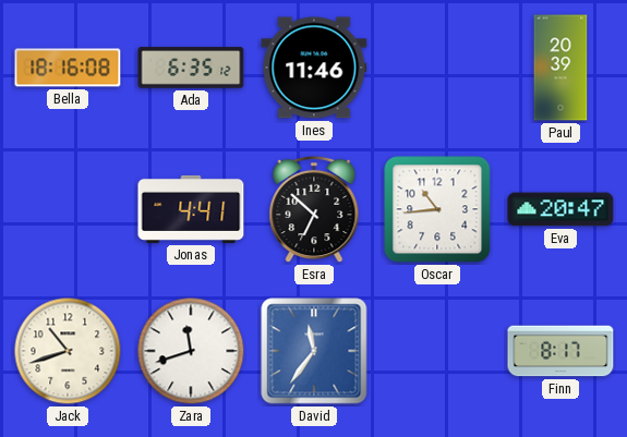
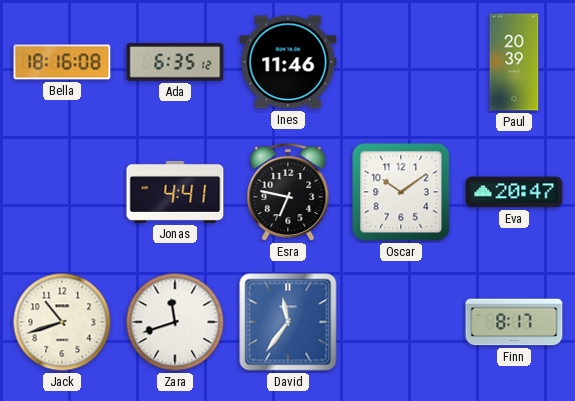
Esra: 6:52 -> 6:47 (288, 192)
Oscar: 10:44 -> 10:09 (401, 192)
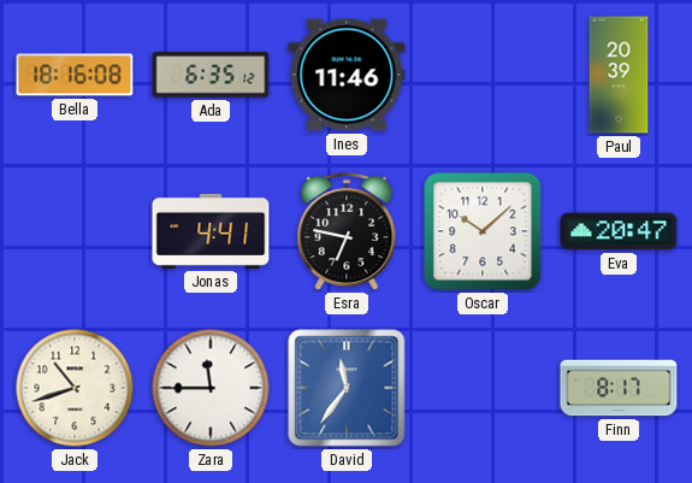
Oscar: 10:09 -> 10:08 (483, 231)
Zara: 11:42 -> 11:45 (211, 388)
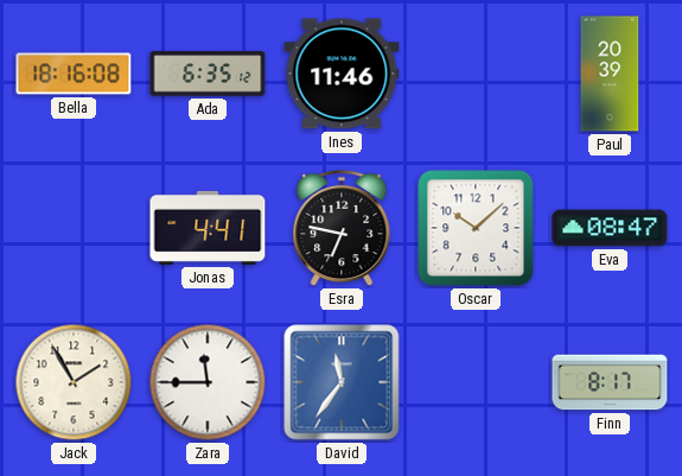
Eva: 20:47 -> 08:47 (610, 228)
Jack: 10:42 -> 1:55 (74, 382)
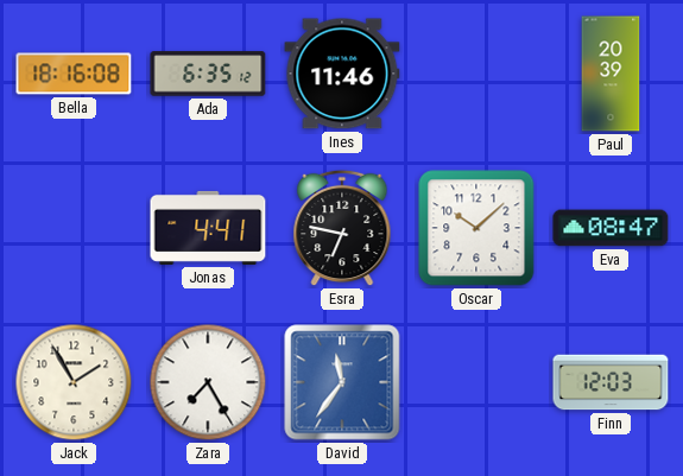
Zara: 11:45 -> 7:25 (208, 382)
Finn: 8:17 -> 12:03 (611, 382)
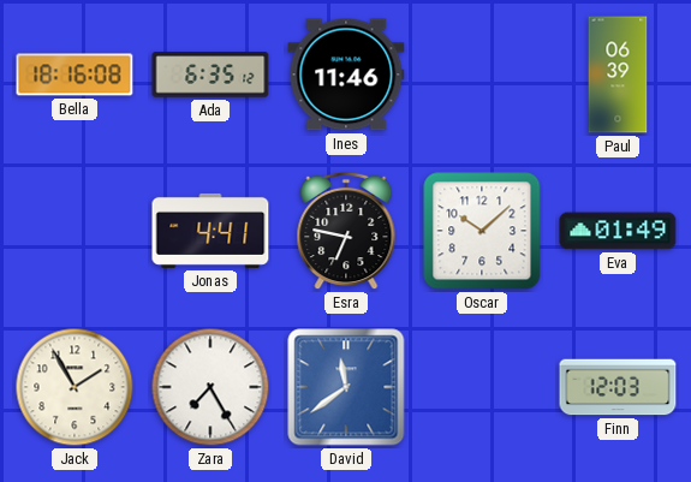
Paul: 20:39 -> 06:39 (618, 75)
Eva: 08:47 -> 01:49 (618, 231)
David: 11:36 -> 11:39 (346, 387)
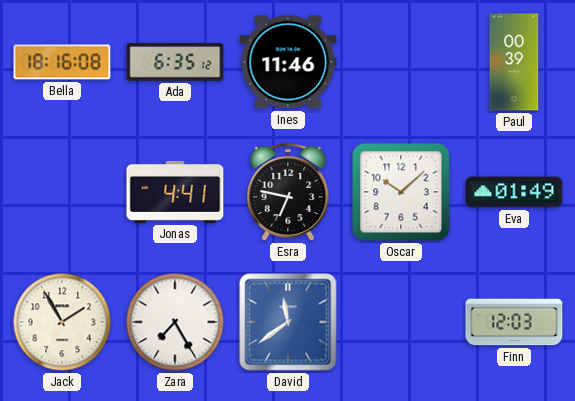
Paul: 06:39 -> 00:39 (514, 62)
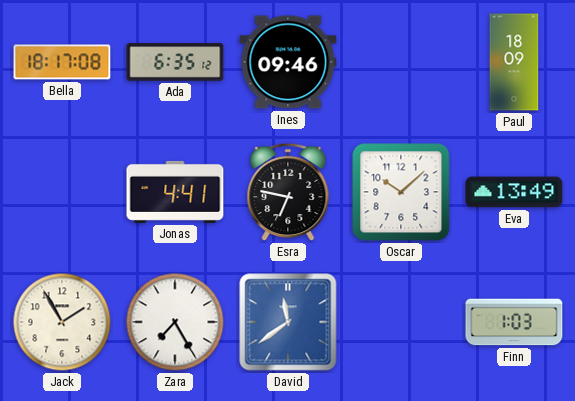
Bella: 18:16 -> 18:17 (62, 62)
Ines: 11:46 -> 09:46 (288, 62)
Paul: 00:39 -> 18:09 (514, 62)
Eva: 01:49 -> 13:49 (514, 192)
Finn: 12:03 -> 1:03 (514, 322)
